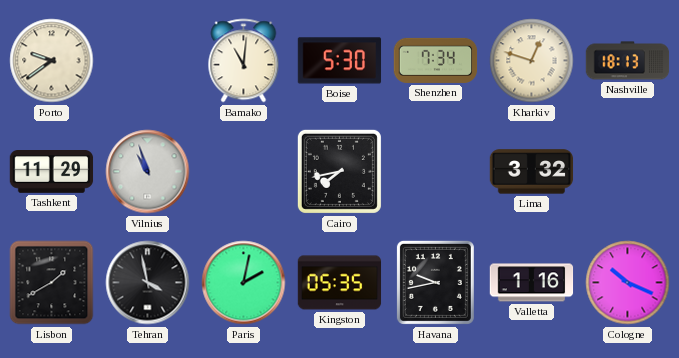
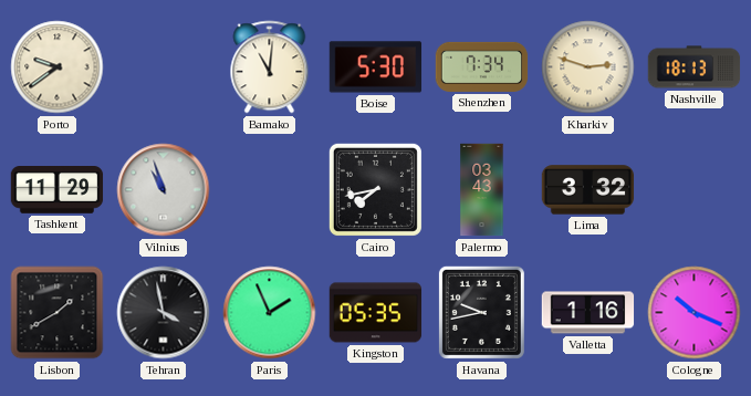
Kharkiv: 12:48 -> 2:48 (588, 67)
Palermo: none -> 03:43 (482, 190)
Paris: 2:02 -> 1:56 (270, 313)
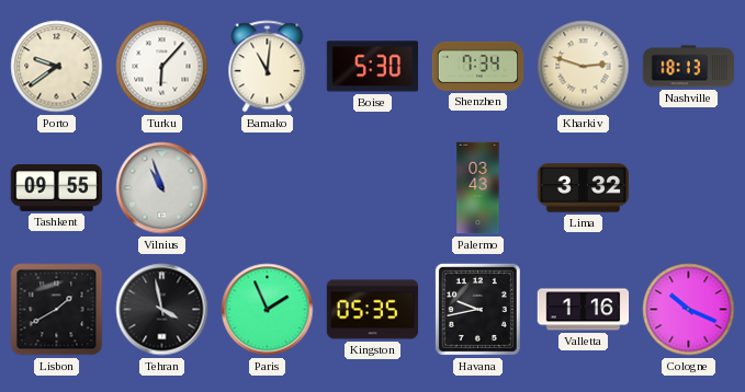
Turku: none -> 6:07 (162, 67)
Tashkent: 11:29 -> 09:55 (57, 188)
Cairo: 7:43 -> none (375, 189)
